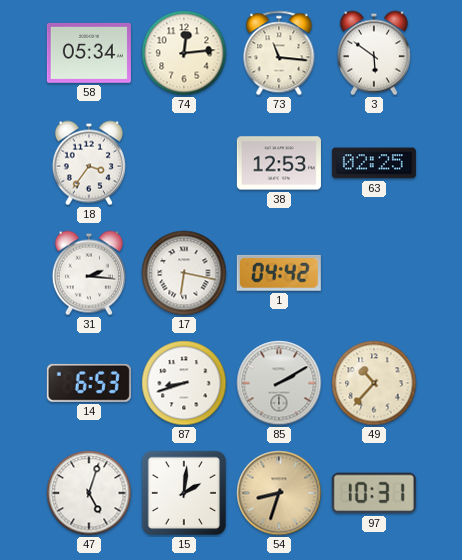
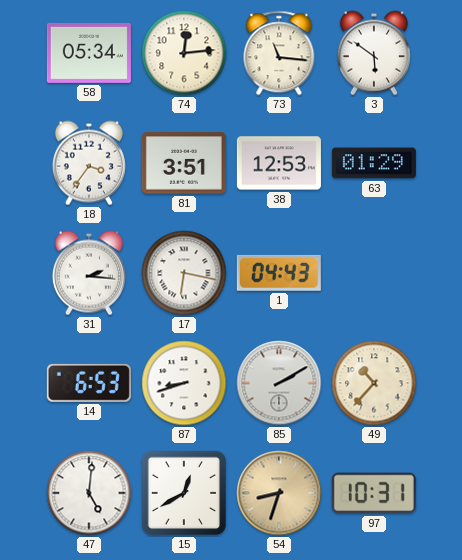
81: none -> 3:51 (184, 163)
63: 02:25 -> 01:29 (374, 163)
1: 04:42 -> 04:43 (279, 273)
47: 5:03 -> 5:01 (89, 493)
15: 2:01 -> 12:40 (184, 493)
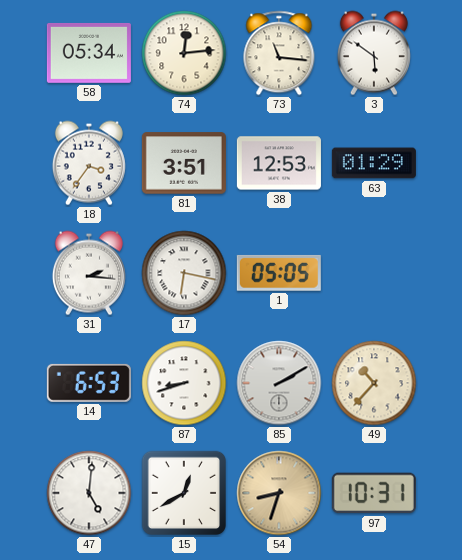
1: 04:43 -> 05:05 (279, 273)
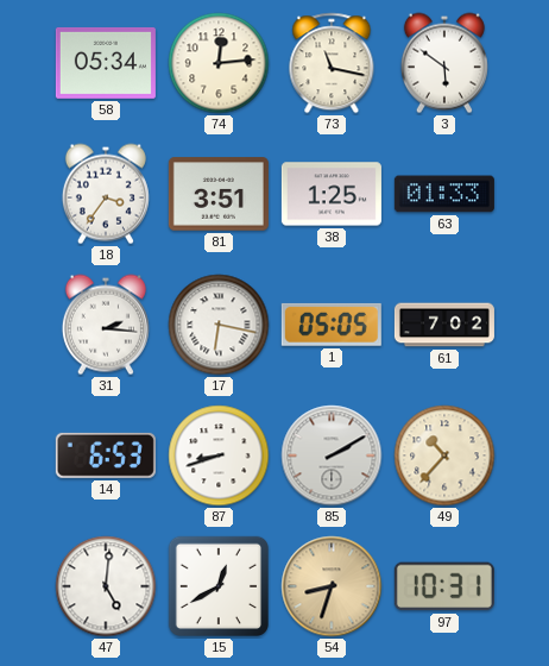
73: 11:16 -> 11:17 (332, 63)
38: 12:53 -> 1:25 (332, 194)
63: 01:29 -> 01:33 (444, 194)
61: none -> 7:02 (444, 325)
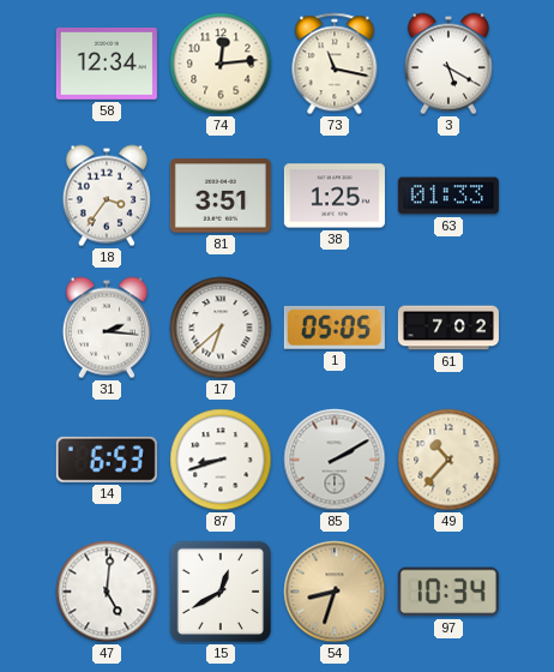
58: 05:34 -> 12:34 (107, 64)
3: 5:51 -> 5:20 (448, 64)
17: 6:17 -> 6:38 (221, 328)
97: 10:31 -> 10:34 (448, 592)
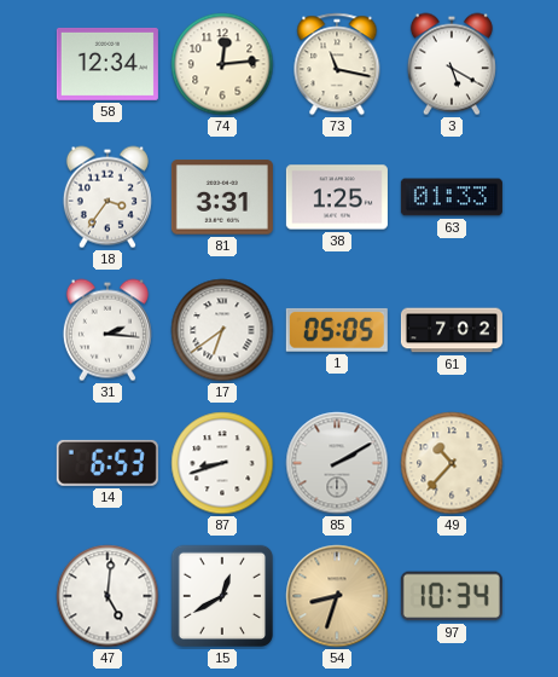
81: 3:51 -> 3:31 (222, 197)
17: 6:38 -> 6:39 (222, 330)
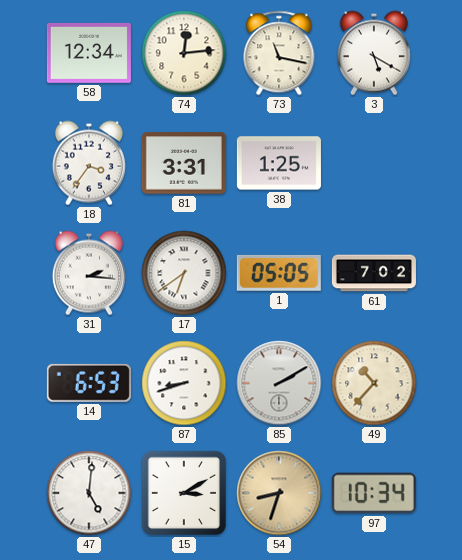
63: 01:33 -> none (452, 197)
15: 12:40 -> 3:10 (184, 493)
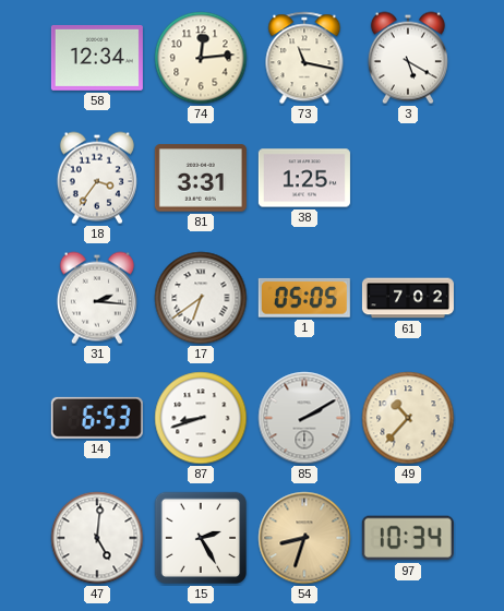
15: 3:10 -> 2:25 (201, 538)
